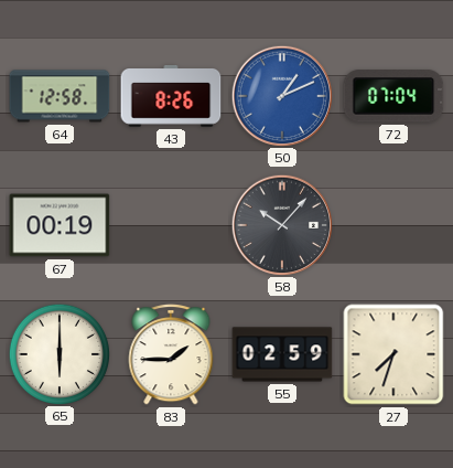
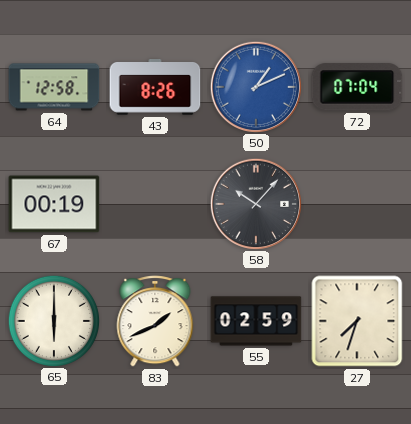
83: 1:45 -> 1:41 (155, 322)
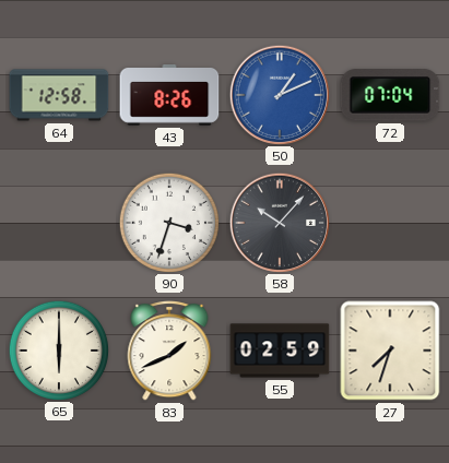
67: 00:19 -> none (54, 204)
90: none -> 3:33 (168, 222)
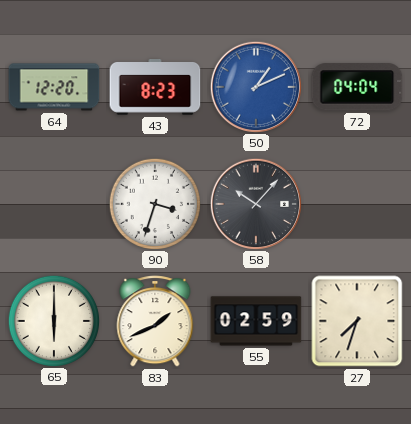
64: 12:58 -> 12:20 (54, 87)
43: 8:26 -> 8:23 (155, 87)
72: 07:04 -> 04:04 (357, 87)
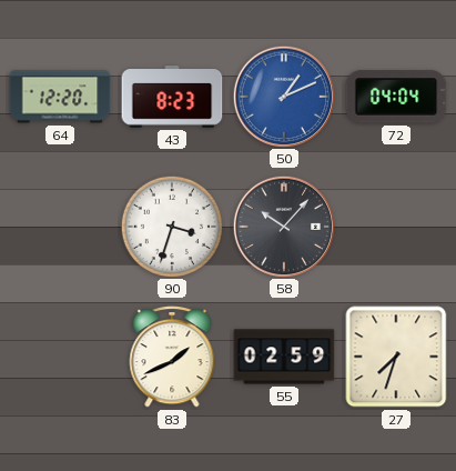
65: 6:00 -> none (53, 320)
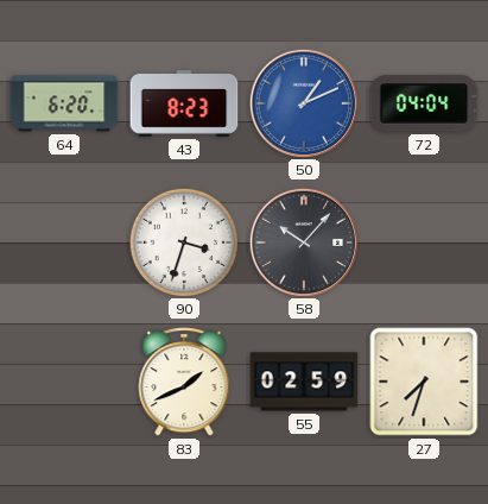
64: 12:20 -> 6:20 (64, 103)
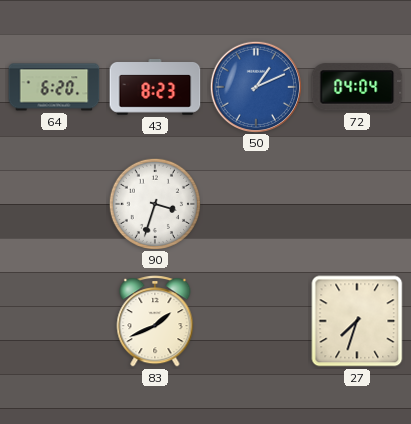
58: 10:07 -> none (303, 241)
55: 02:59 -> none (304, 382)
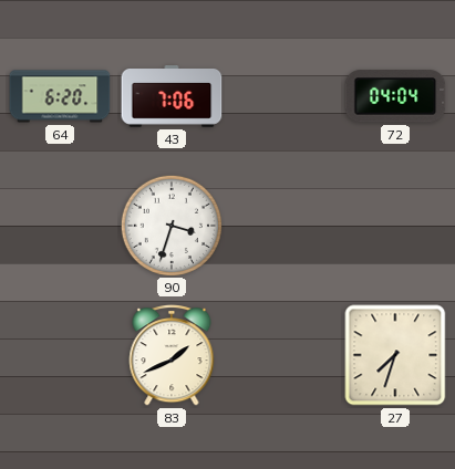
43: 8:23 -> 7:06 (172, 96)
50: 1:11 -> none (255, 86)
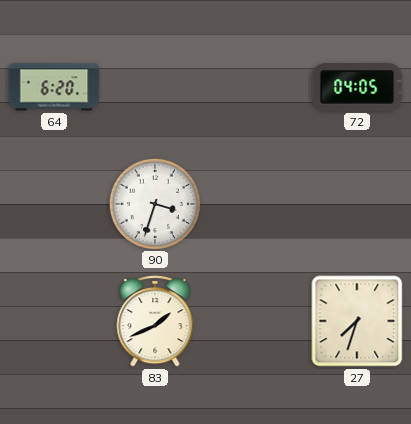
43: 7:06 -> none (172, 96)
72: 04:04 -> 04:05 (357, 87)
